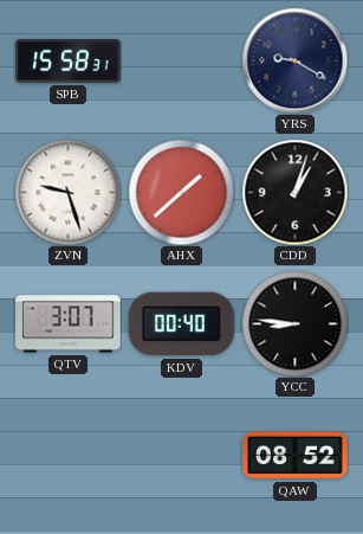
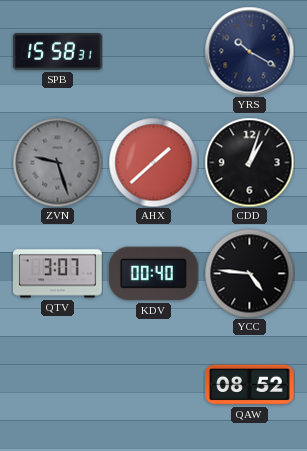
YRS: 9:20 -> 10:20 (249, 51)
ZVN dial: white -> grey (57, 162)
YCC: 8:46 -> 4:46 (249, 273)
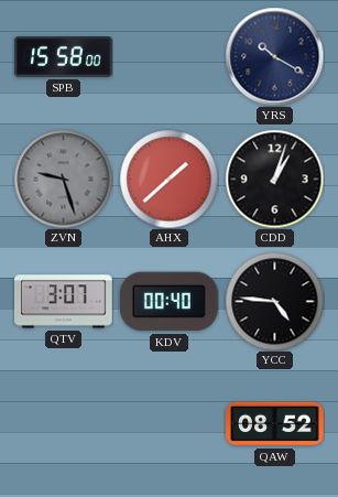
SPB: 15:58:31 -> 15:58:00 (64, 57)
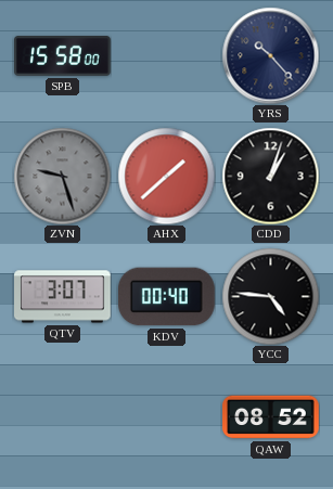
YRS: 10:20 -> 10:23 (270, 55)
